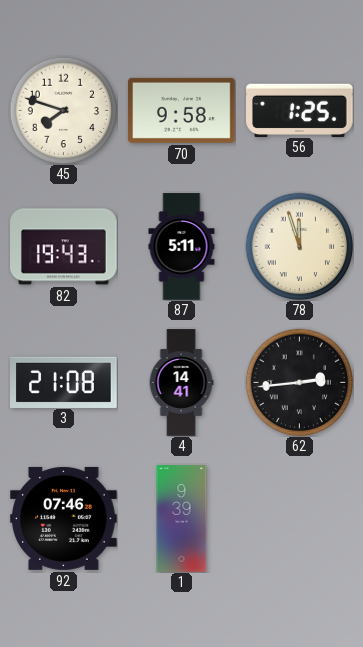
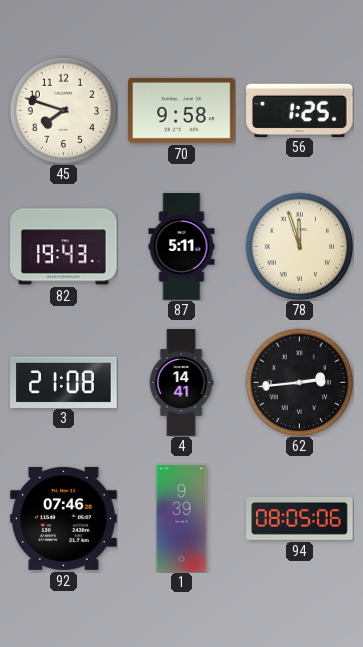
94: none -> 08:05 (300, 518)
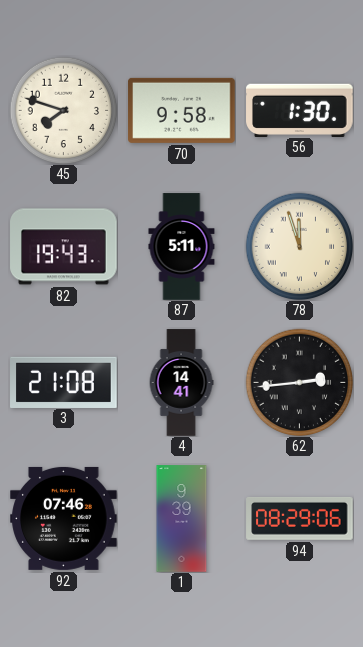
56: 1:25 -> 1:30 (300, 110)
94: 08:05 -> 08:29 (300, 518)
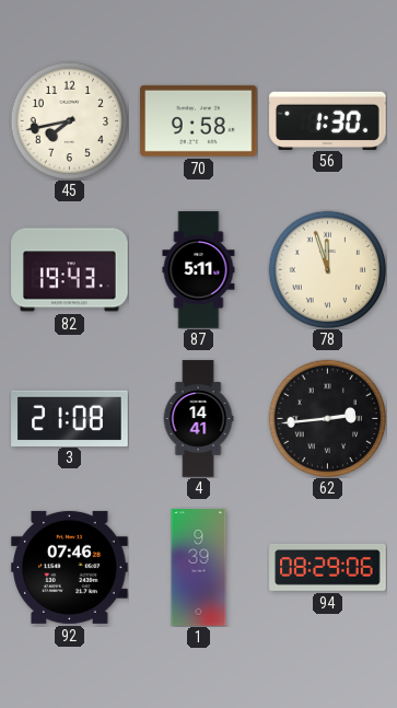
45: 7:48 -> 7:43 (69, 120)
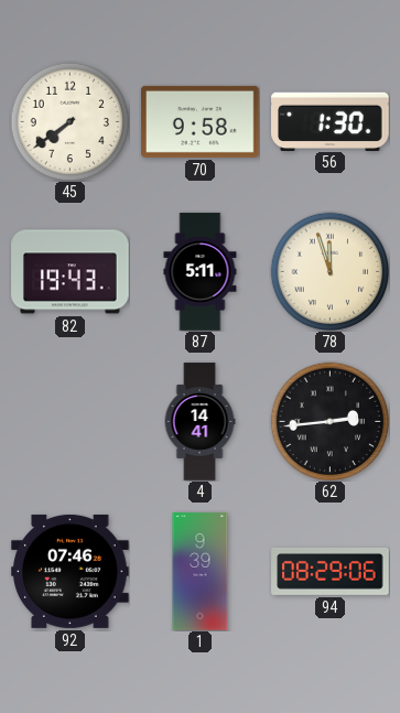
45: 7:43 -> 7:39 (69, 121)
3: 21:08 -> none (70, 418)
